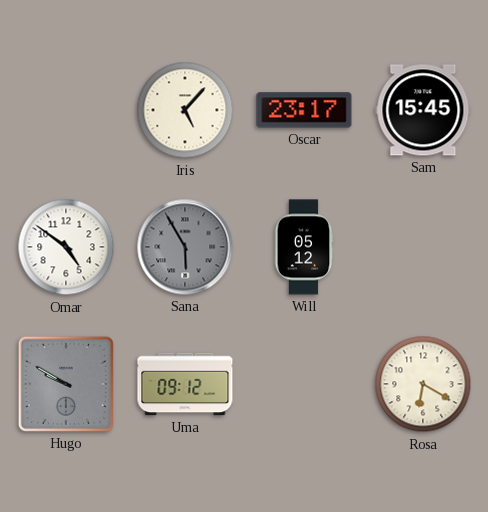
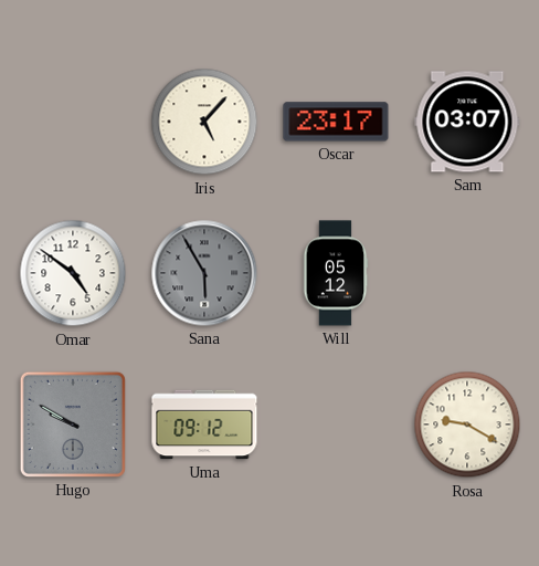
Sam: 15:45 -> 03:07 (467, 122)
Rosa: 6:20 -> 9:20 (467, 424)
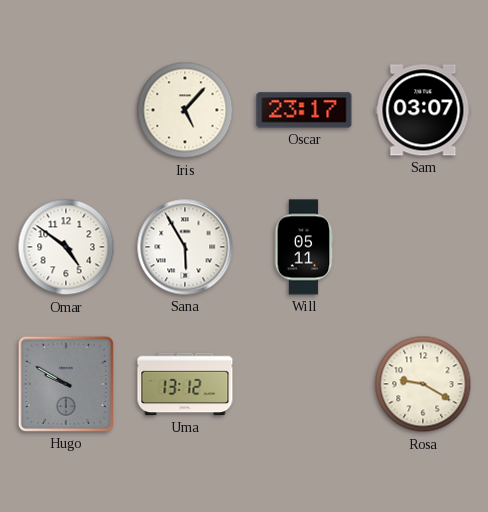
Sana dial: grey -> white (185, 247)
Will: 05:12 -> 05:11 (304, 247)
Uma: 09:12 -> 13:12 (185, 384)
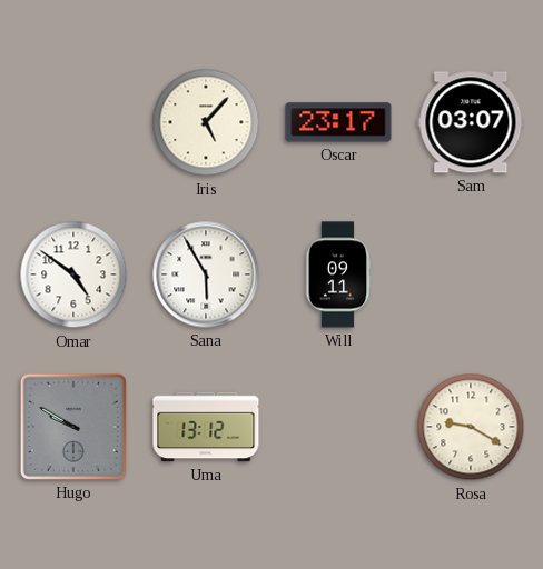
Will: 05:11 -> 09:11 (338, 274)
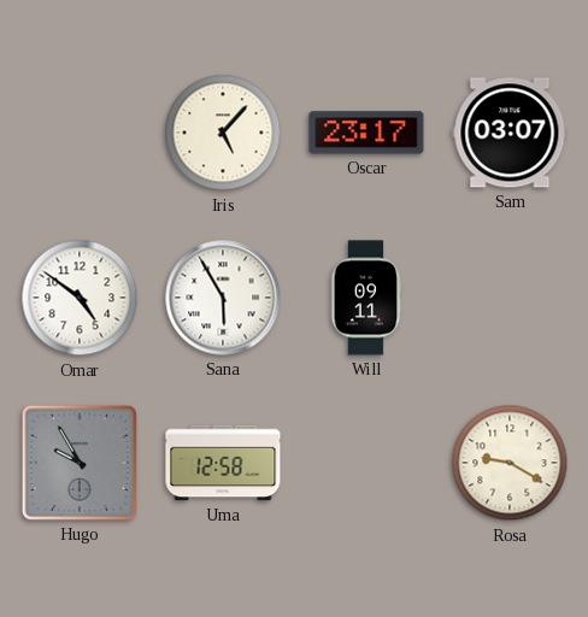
Hugo: 9:50 -> 9:55 (80, 463)
Uma: 13:12 -> 12:58 (223, 463)
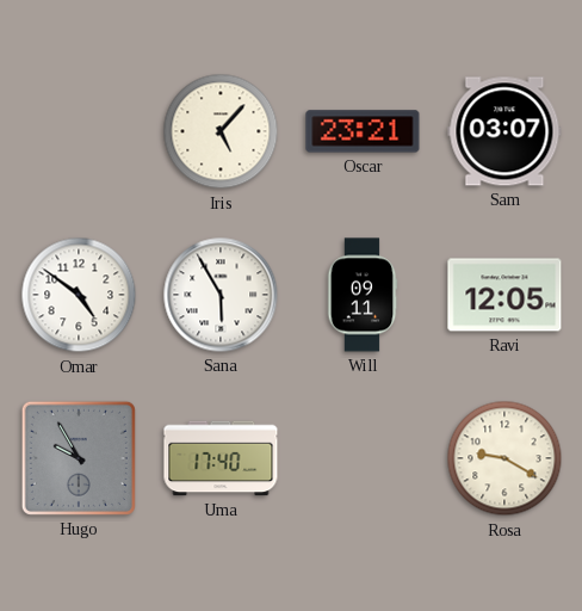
Oscar: 23:17 -> 23:21 (363, 131)
Ravi: none -> 12:05 (504, 295)
Uma: 12:58 -> 17:40 (221, 458)
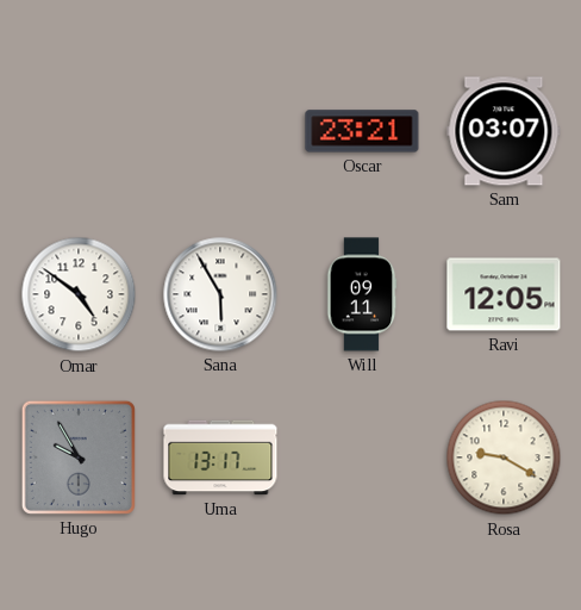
Iris: 5:07 -> none (221, 131)
Uma: 17:40 -> 13:17 (220, 457)
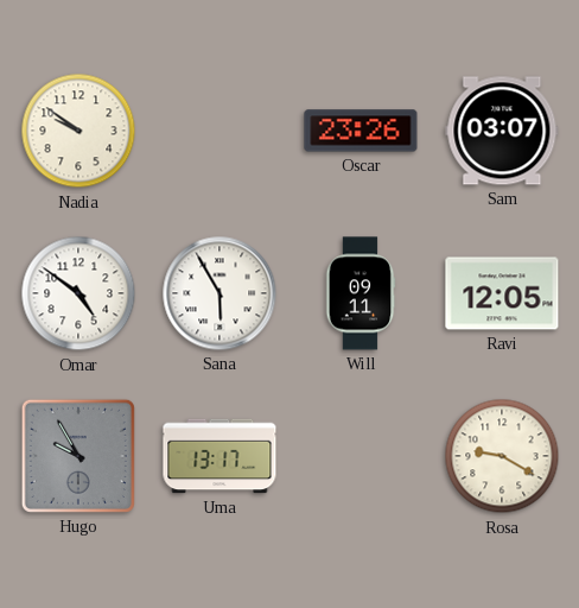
Nadia: none -> 9:51 (78, 131)
Oscar: 23:21 -> 23:26 (361, 131)
